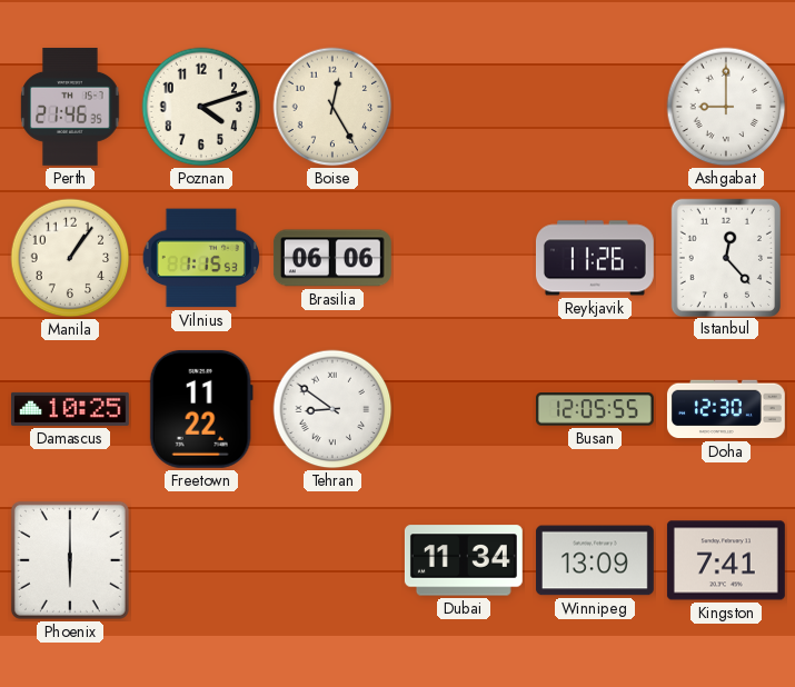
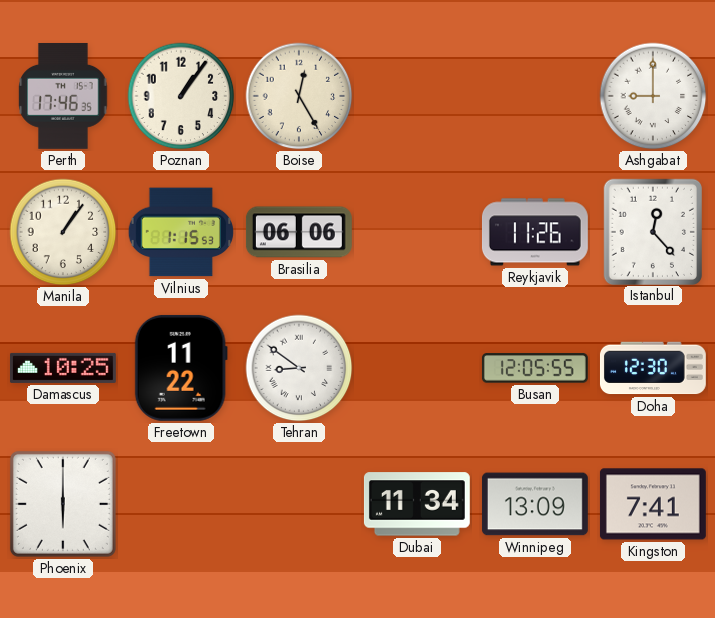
Perth: 21:46 -> 17:46 (63, 96)
Poznan: 4:12 -> 1:06 (181, 96)
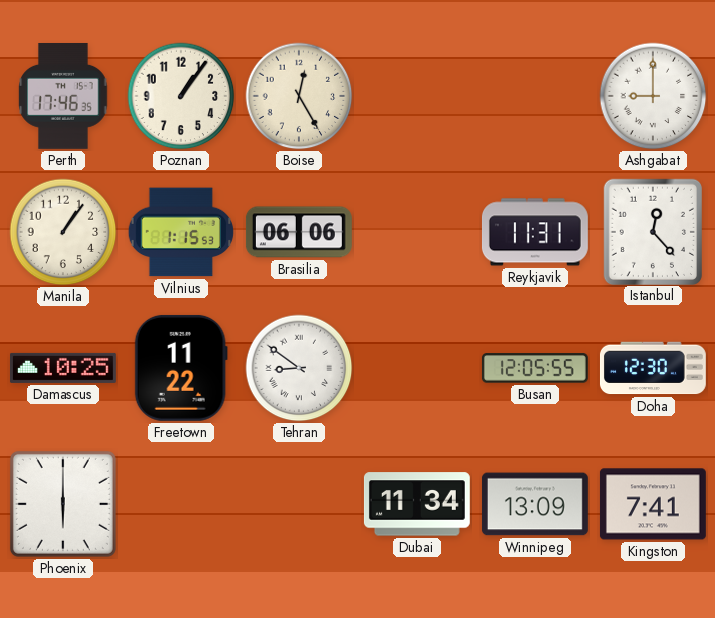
Reykjavik: 11:26 -> 11:31 (535, 232)
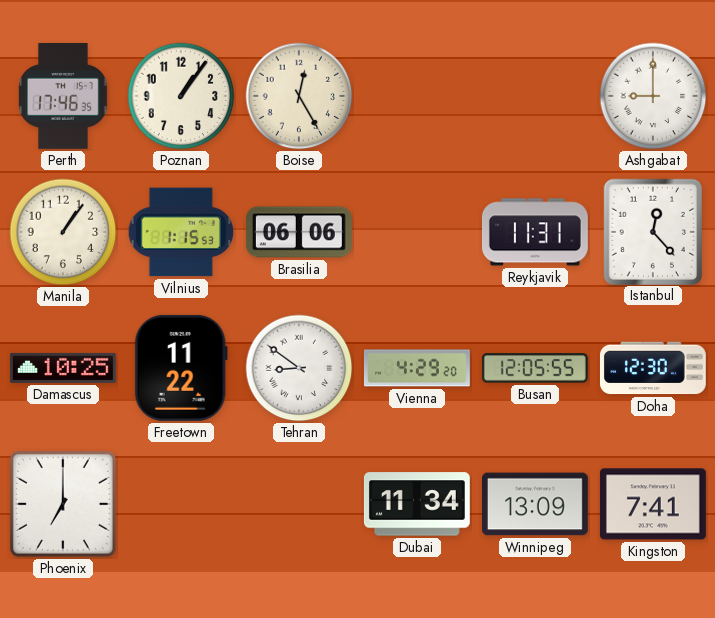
Vienna: none -> 4:29 (417, 368)
Phoenix: 6:00 -> 7:00 (63, 504)
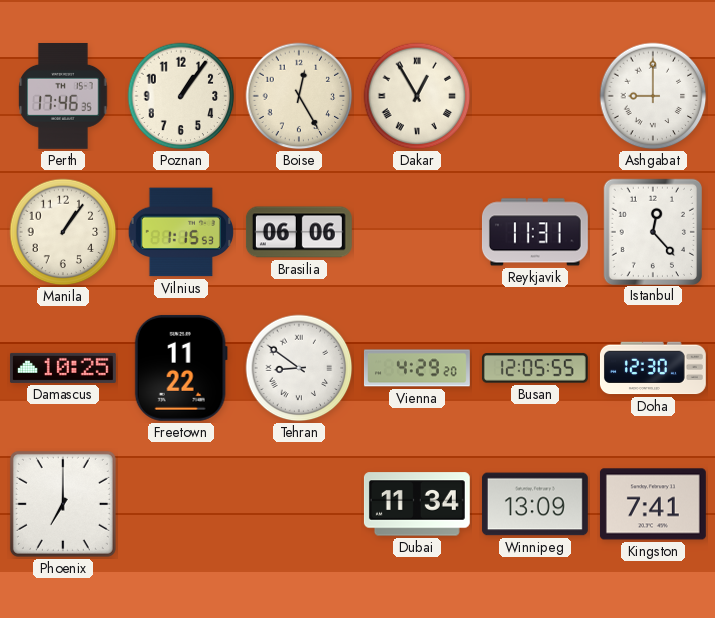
Dakar: none -> 12:55 (417, 96)
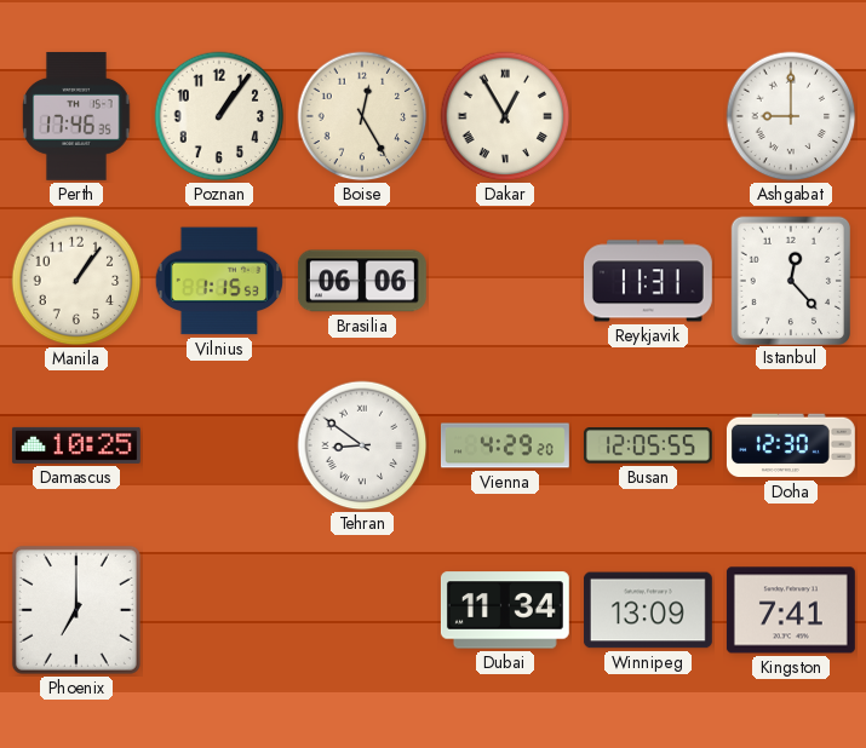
Freetown: 11:22 -> none (181, 368)
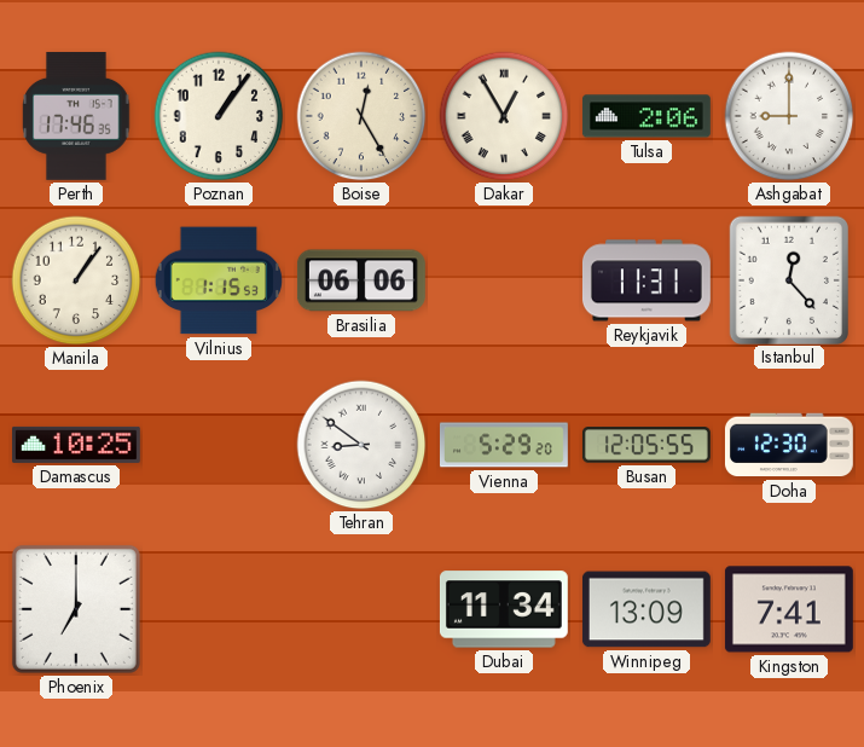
Tulsa: none -> 2:06 (646, 116)
Vienna: 4:29 -> 5:29 (504, 445)
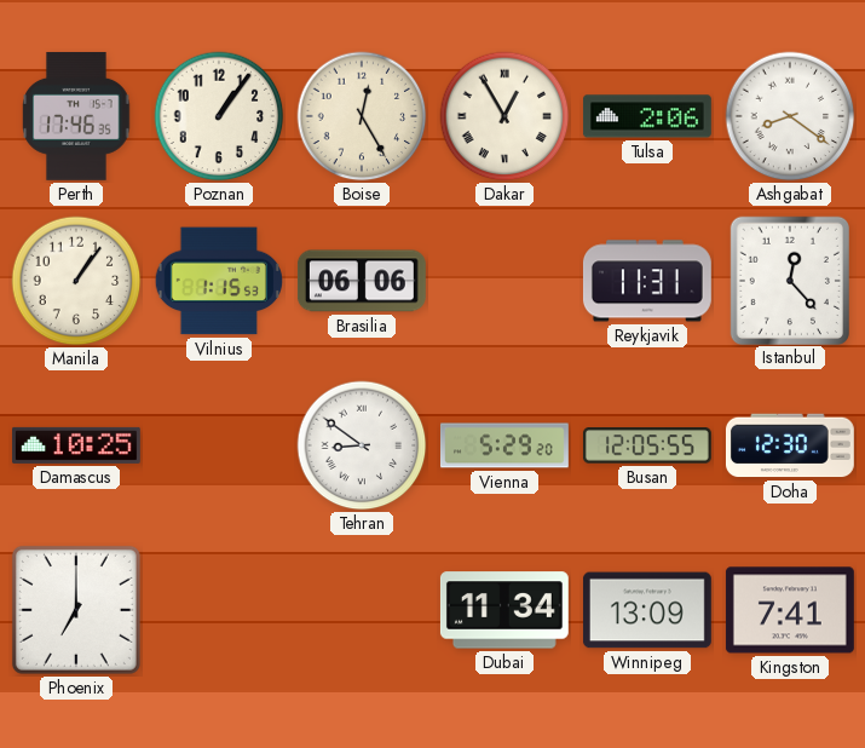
Ashgabat: 9:00 -> 8:21 (790, 116)
